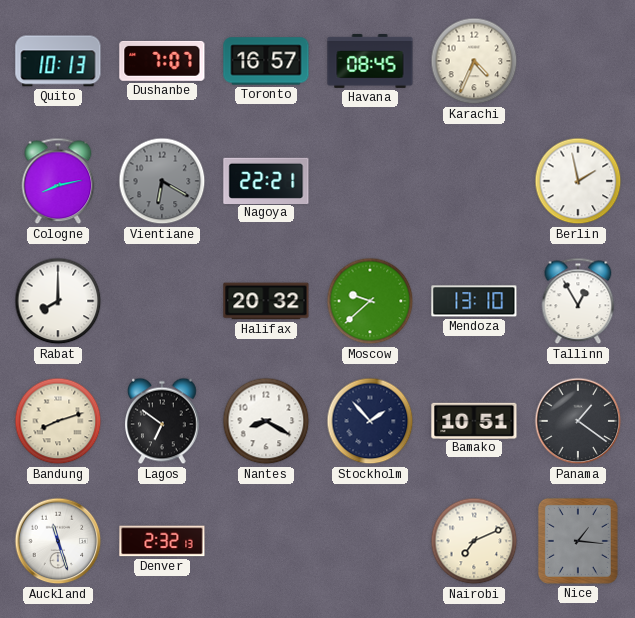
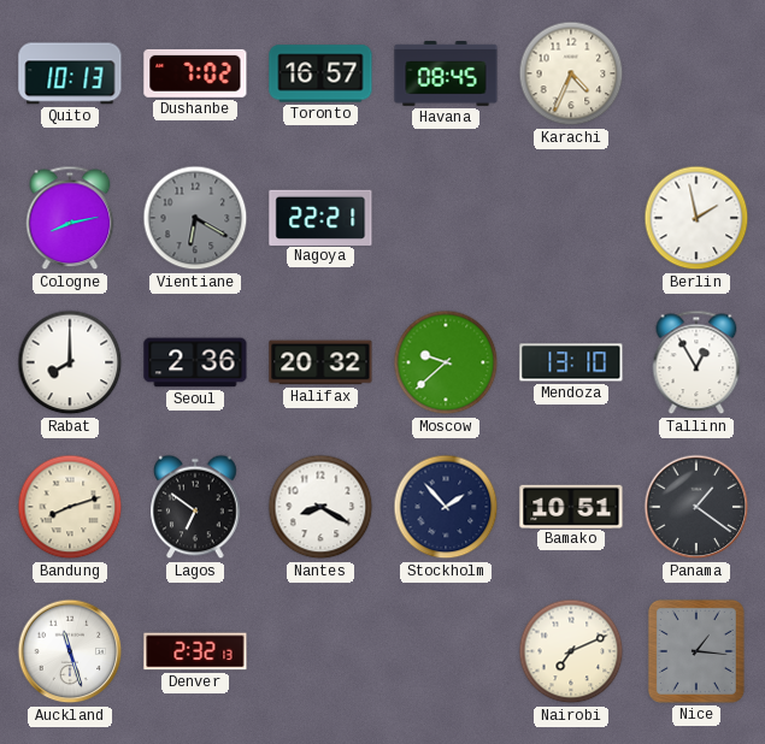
Dushanbe: 7:07 -> 7:02 (195, 73)
Seoul: none -> 2:36 (195, 362)
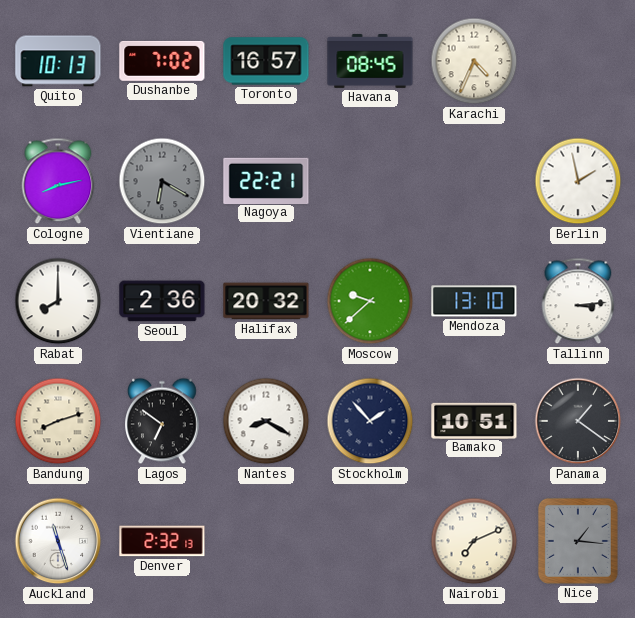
Tallinn: 12:55 -> 3:14 (578, 301)
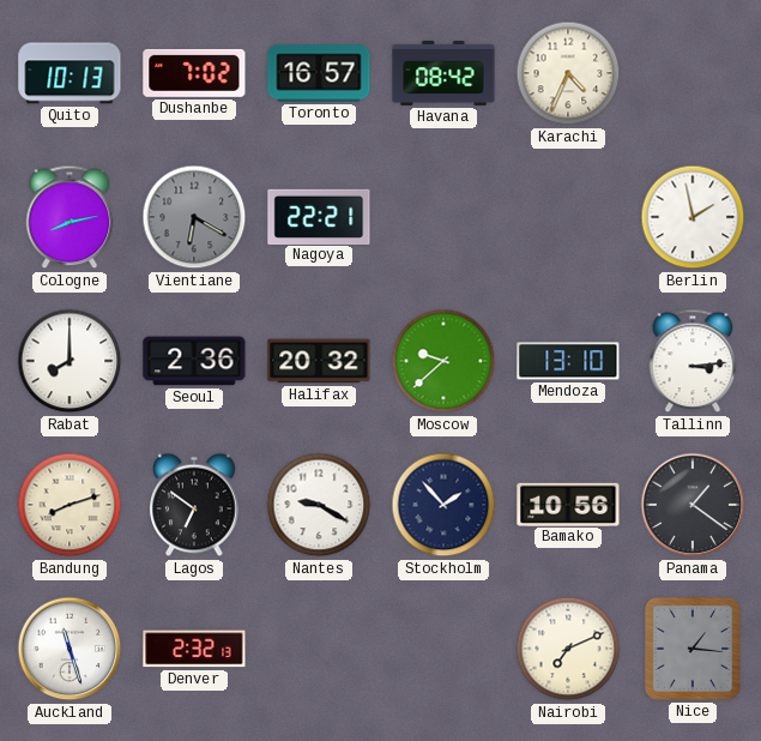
Havana: 08:45 -> 08:42 (443, 73)
Nantes: 8:20 -> 9:20 (319, 505)
Bamako: 10:51 -> 10:56 (568, 504)
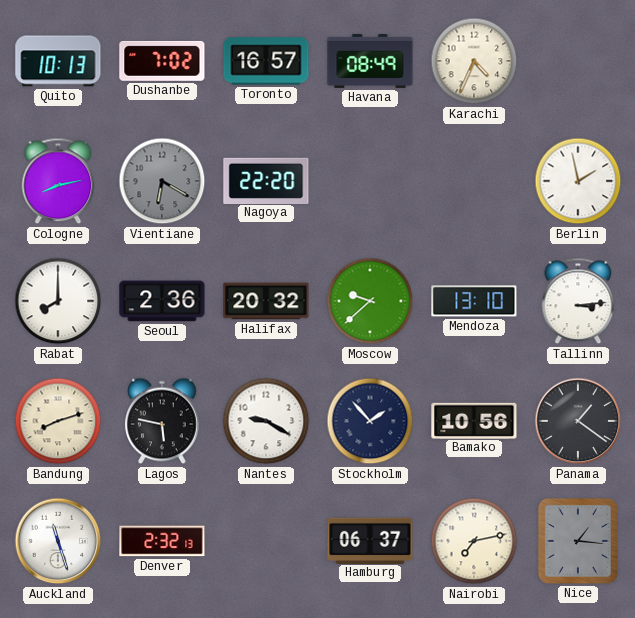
Havana: 08:42 -> 08:49 (370, 61)
Nagoya: 22:21 -> 22:20 (266, 180)
Lagos: 6:51 -> 5:47 (162, 421)
Hamburg: none -> 06:37 (370, 540)
Nairobi: 7:11 -> 7:13 (474, 541)
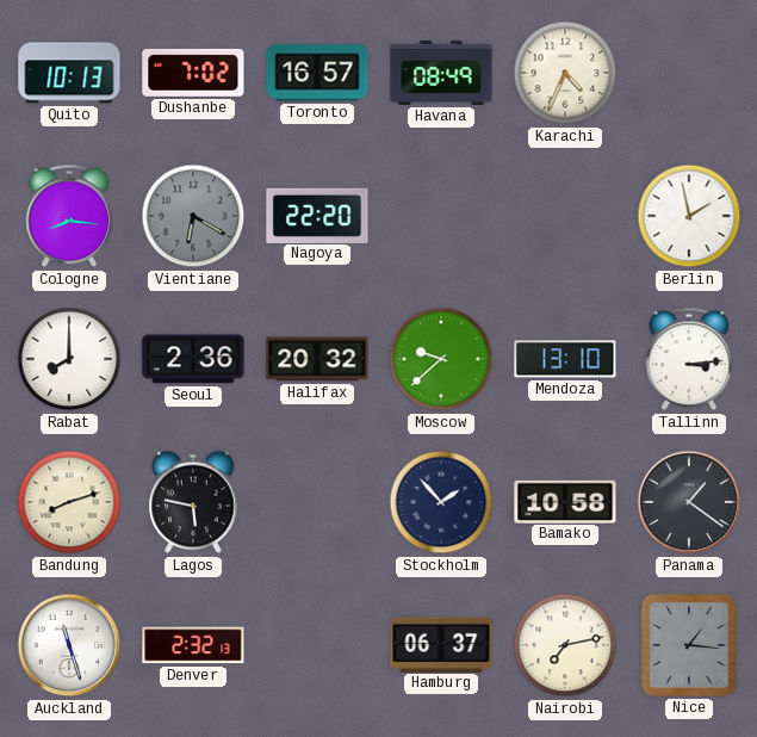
Cologne: 8:13 -> 8:16 (69, 216)
Nantes: 9:20 -> none (266, 421)
Bamako: 10:56 -> 10:58 (565, 501)
